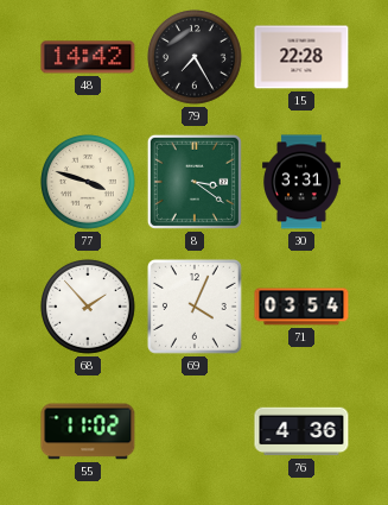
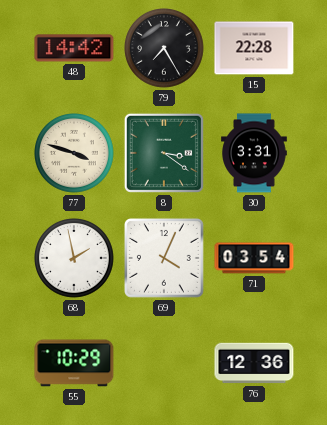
68: 1:53 -> 1:58 (75, 259)
55: 11:02 -> 10:29 (74, 363)
76: 4:36 -> 12:36 (254, 363)
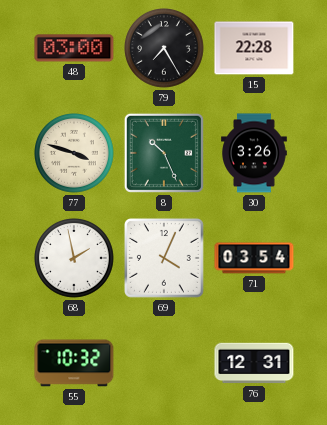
48: 14:42 -> 03:00 (74, 48)
8: 3:21 -> 10:26 (164, 153)
30: 3:31 -> 3:26 (255, 153)
55: 10:29 -> 10:32 (74, 363)
76: 12:36 -> 12:31 (254, 363)
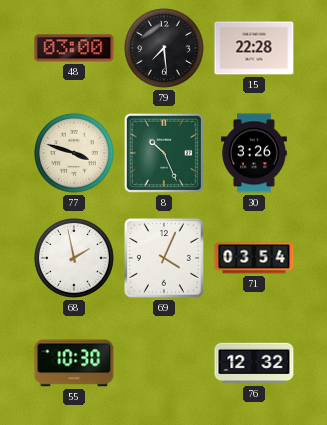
79: 7:25 -> 7:29 (165, 49)
55: 10:32 -> 10:30 (74, 363)
76: 12:31 -> 12:32 (254, 363)
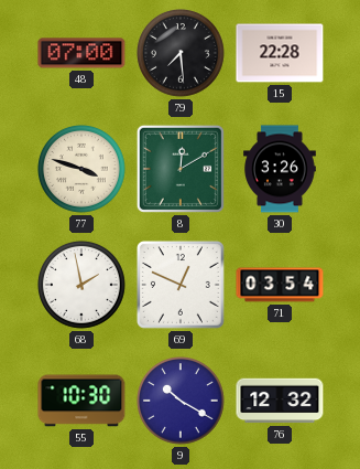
48: 03:00 -> 07:00 (81, 53)
8: 10:26 -> 12:10 (181, 169)
69: 4:04 -> 12:49 (181, 285)
9: none -> 10:20 (182, 402)
